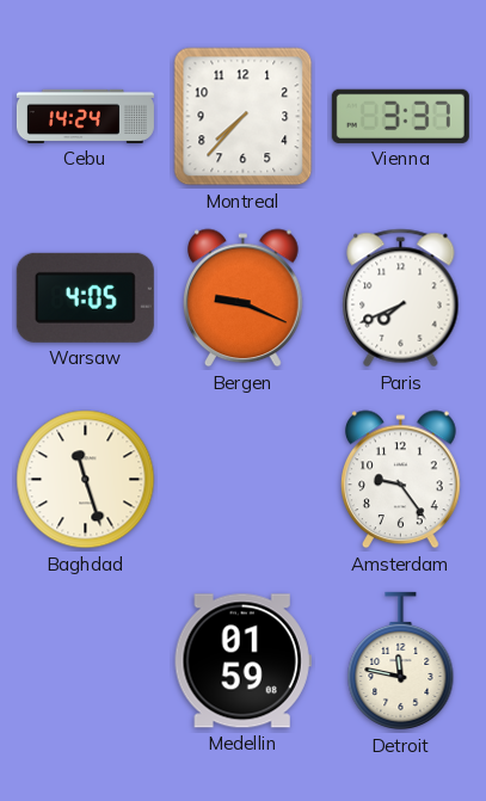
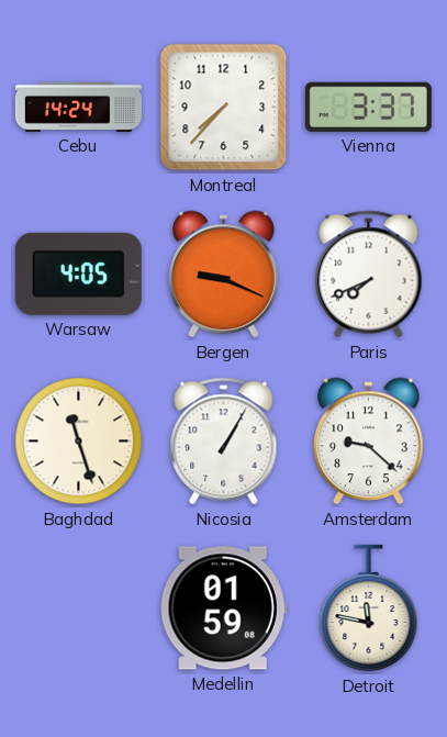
Nicosia: none -> 1:05 (224, 442)
Amsterdam: 9:24 -> 9:22 (369, 442)
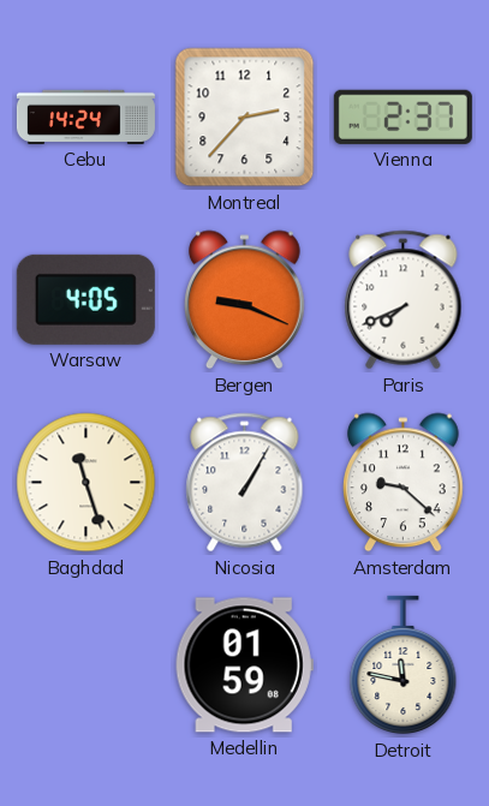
Montreal: 7:37 -> 2:37 (245, 118)
Vienna: 3:37 -> 2:37 (402, 117)
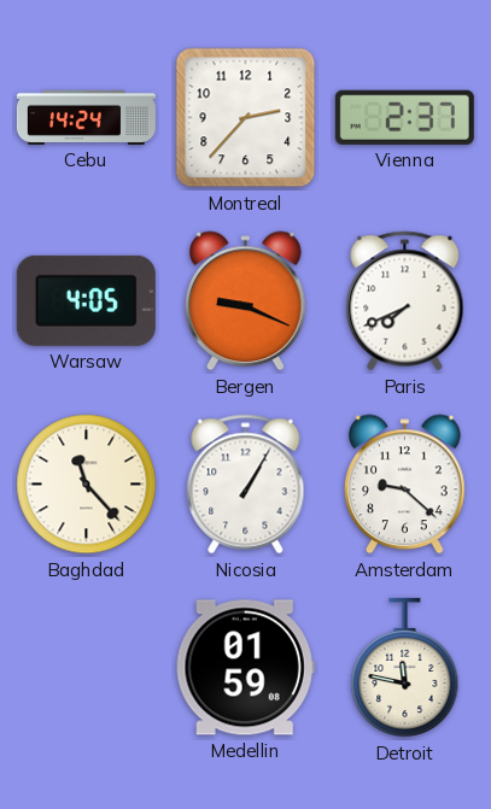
Baghdad: 11:27 -> 11:23 (87, 485)
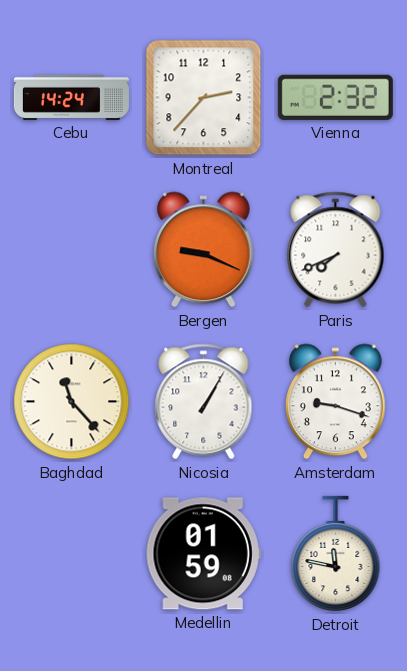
Vienna: 2:37 -> 2:32 (335, 97)
Warsaw: 4:05 -> none (86, 300)
Amsterdam: 9:22 -> 9:18 (336, 402)
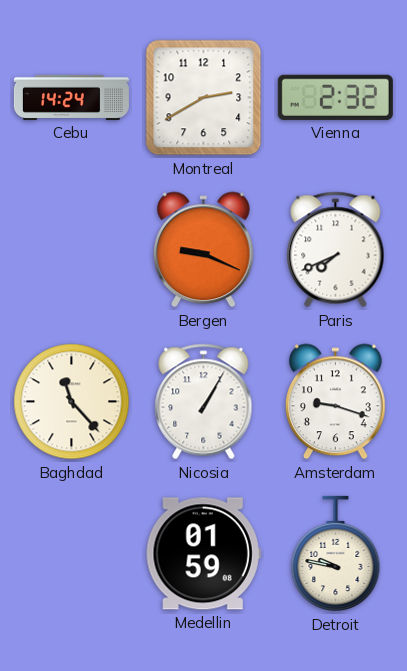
Montreal: 2:37 -> 2:40 (204, 98)
Detroit: 11:47 -> 9:47 (336, 554)
